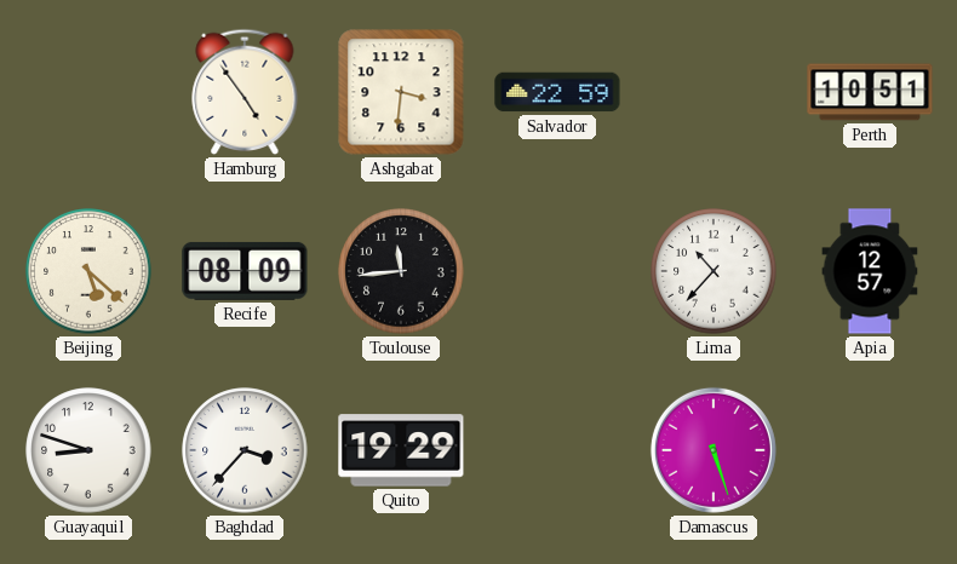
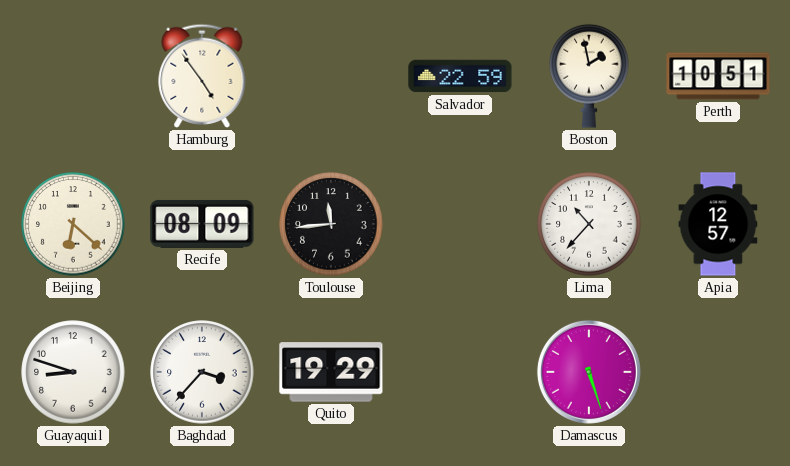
Ashgabat: 3:31 -> none (401, 92)
Boston: none -> 1:58 (589, 76)
Beijing: 5:22 -> 6:22 (73, 224)
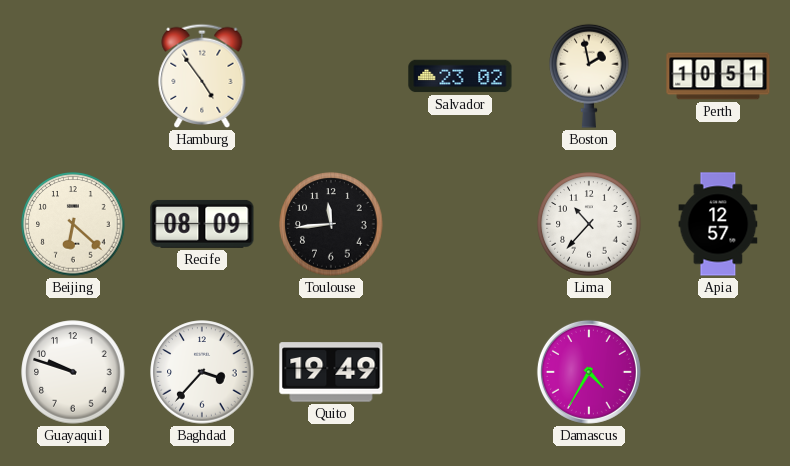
Salvador: 22:59 -> 23:02 (460, 76)
Guayaquil: 8:48 -> 9:48 (73, 372)
Quito: 19:29 -> 19:49 (331, 372)
Damascus: 5:27 -> 4:35 (589, 372)
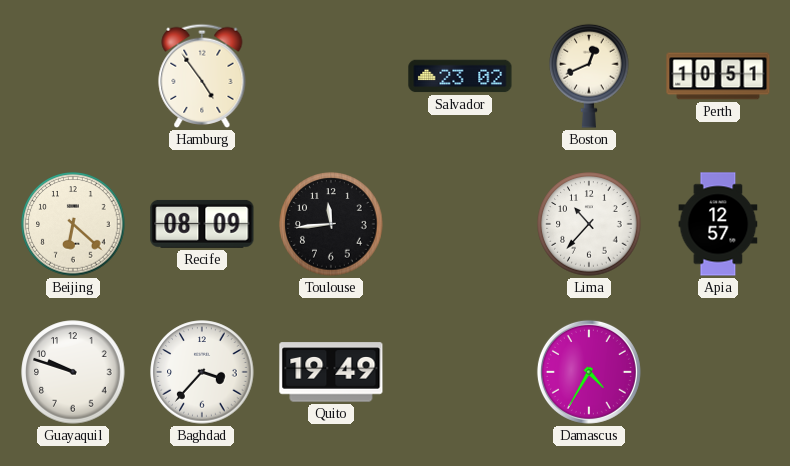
Boston: 1:58 -> 12:41 (589, 76)
